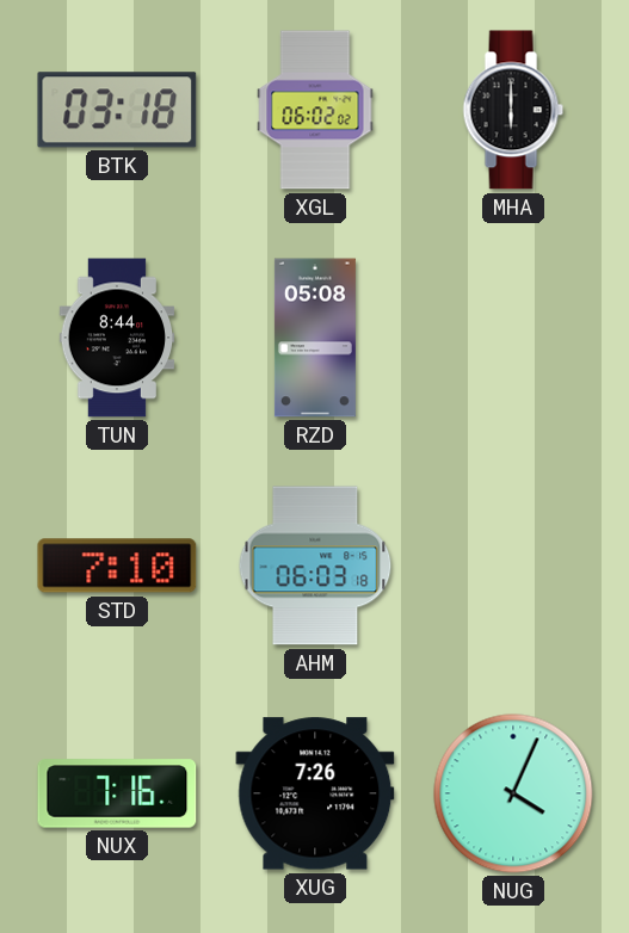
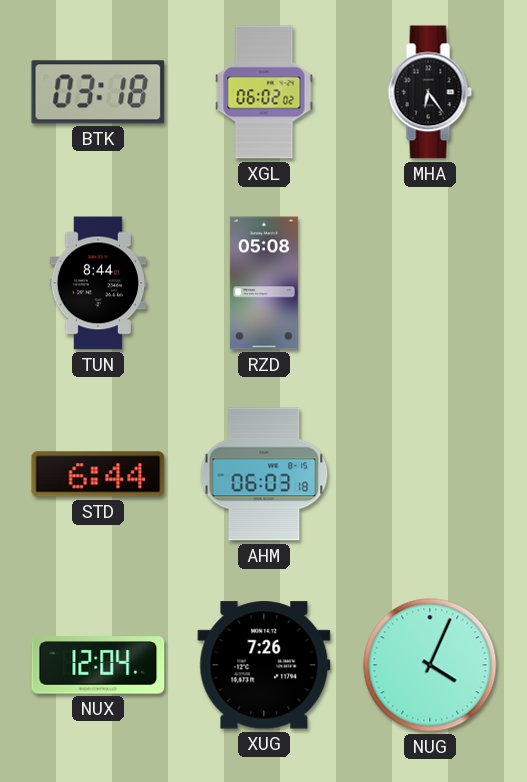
MHA: 6:00 -> 6:24 (430, 92)
STD: 7:10 -> 6:44 (98, 474)
NUX: 7:16 -> 12:04 (98, 665)
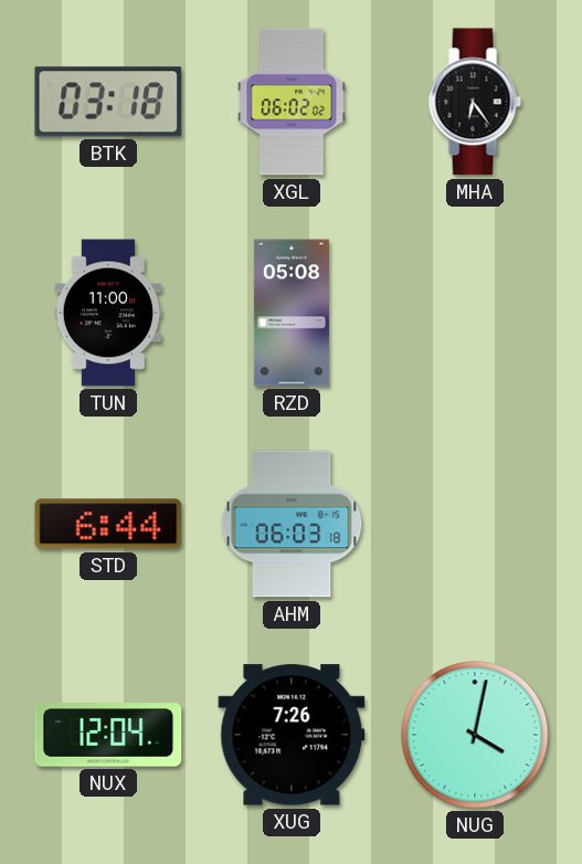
TUN: 8:44 -> 11:00 (108, 313)
NUG: 4:04 -> 4:02 (475, 735)
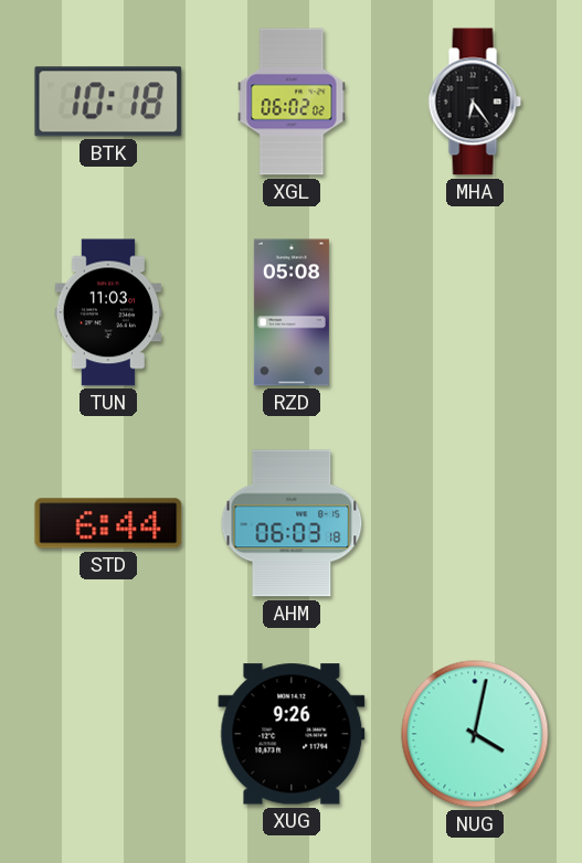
BTK: 03:18 -> 10:18 (108, 102)
TUN: 11:00 -> 11:03 (108, 312)
NUX: 12:04 -> none (108, 735)
XUG: 7:26 -> 9:26 (292, 734)
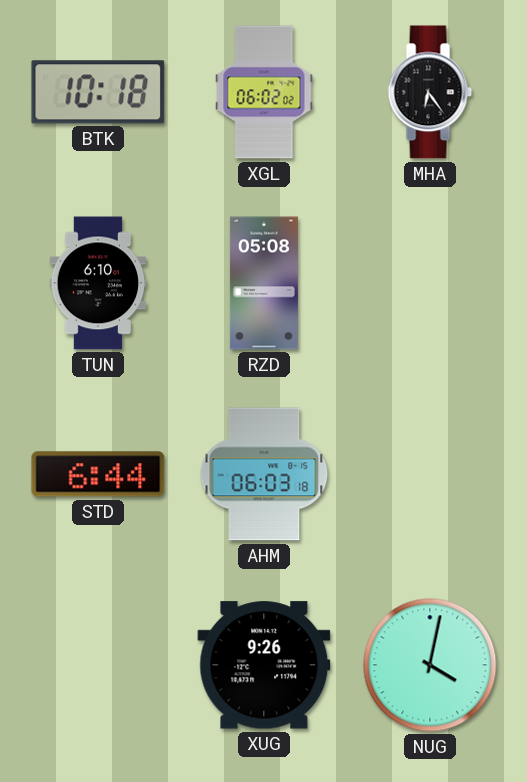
TUN: 11:03 -> 6:10 (98, 283)
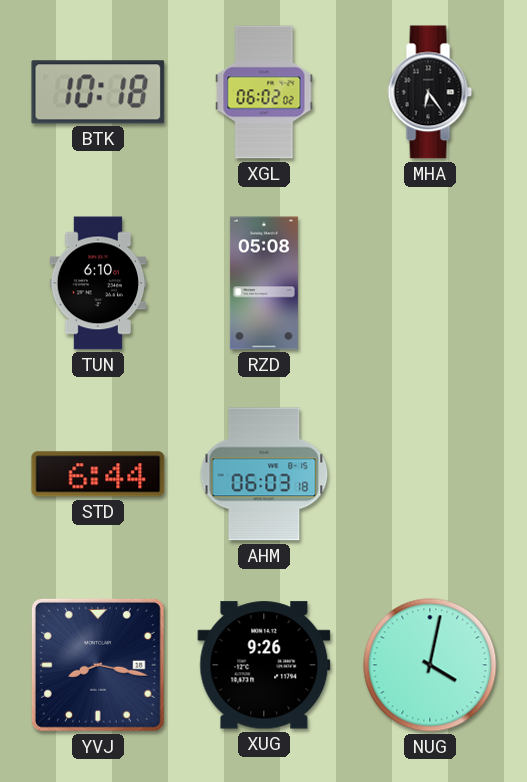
YVJ: none -> 8:17 (98, 665)
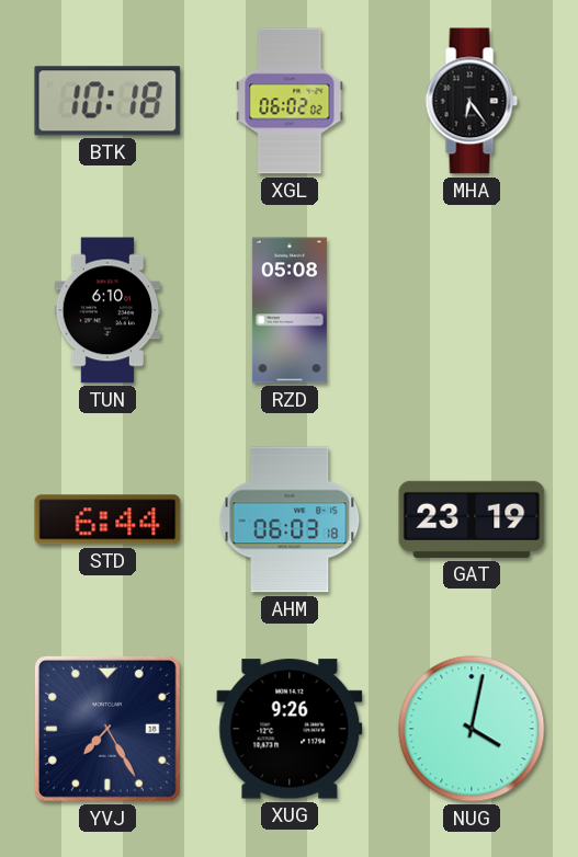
GAT: none -> 23:19 (472, 519)
YVJ: 8:17 -> 7:25 (107, 729)
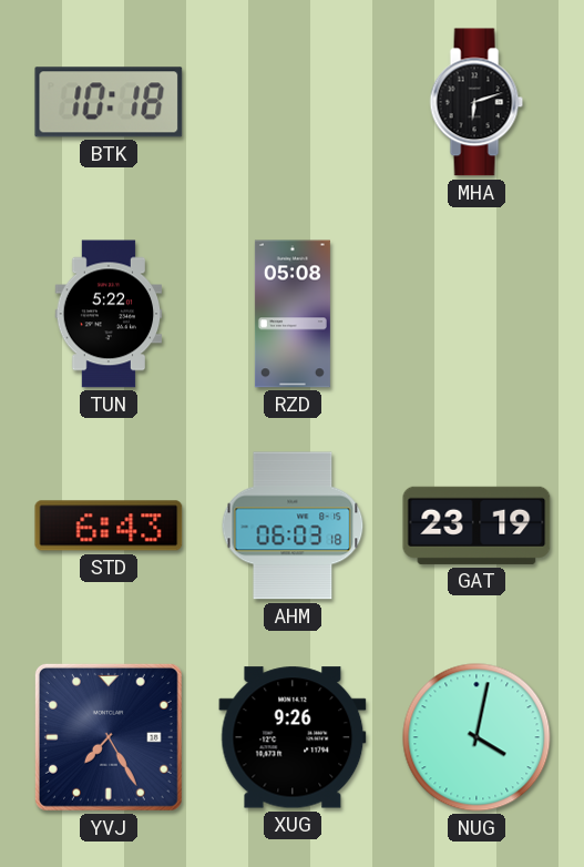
XGL: 06:02 -> none (290, 101)
MHA: 6:24 -> 6:12 (477, 102)
TUN: 6:10 -> 5:22 (109, 314)
STD: 6:44 -> 6:43 (109, 526)
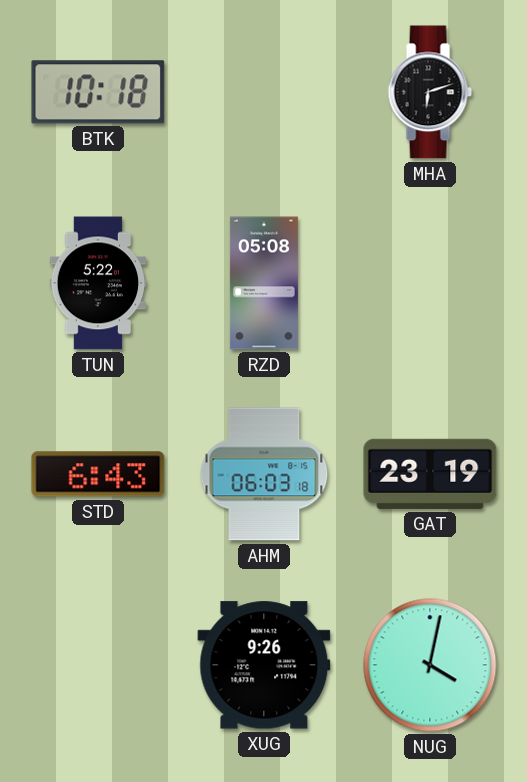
YVJ: 7:25 -> none (109, 737)
